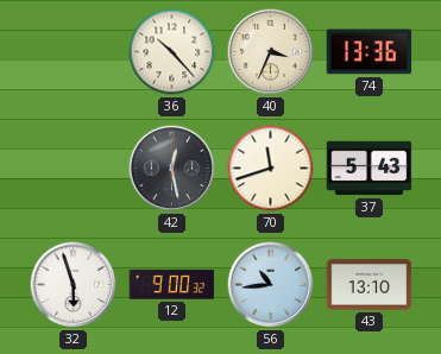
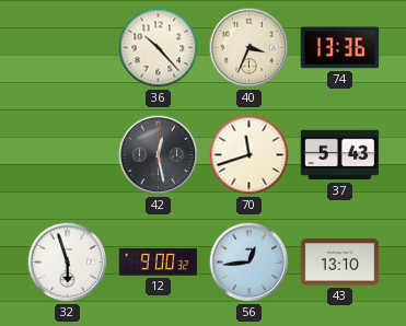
56: 10:44 -> 12:44 (250, 263)
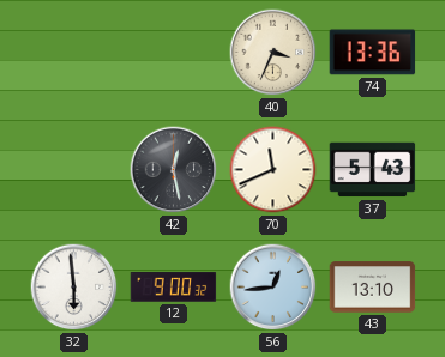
36: 10:23 -> none (159, 48)
70: 11:42 -> 11:41 (273, 170)
32: 5:57 -> 5:59 (74, 288)
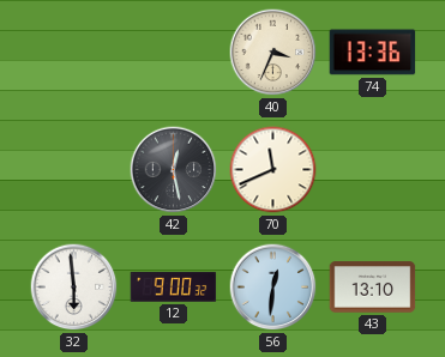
37: 5:43 -> none (373, 170)
56: 12:44 -> 12:31 (273, 288)
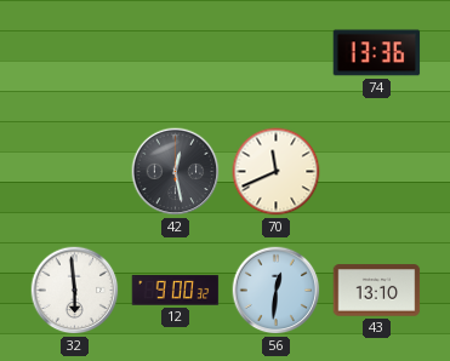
40: 3:34 -> none (273, 53)
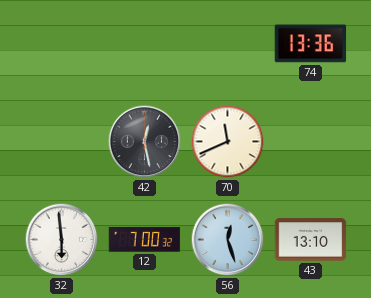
12: 9:00 -> 7:00 (145, 240)
56: 12:31 -> 12:27 (228, 240)
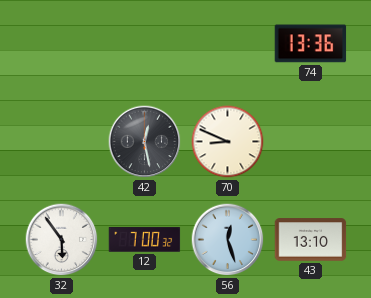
70: 11:41 -> 8:49 (228, 142)
32: 5:59 -> 5:54 (62, 240)
